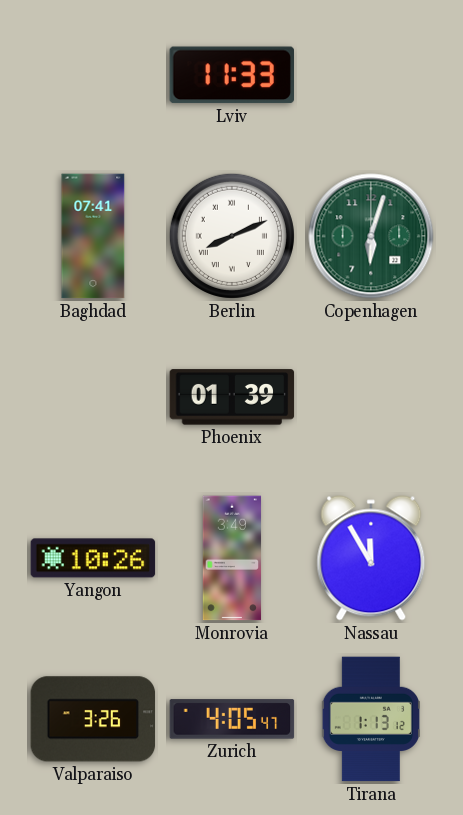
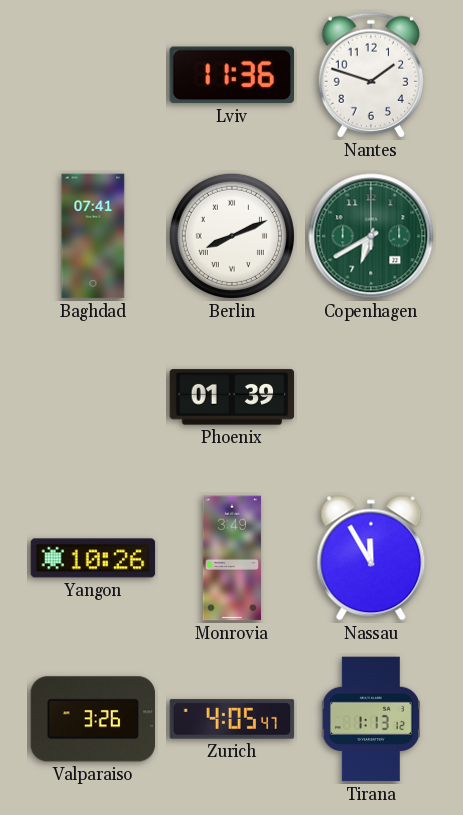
Lviv: 11:33 -> 11:36 (231, 75)
Nantes: none -> 1:48 (370, 75)
Copenhagen: 6:03 -> 6:40 (371, 236)
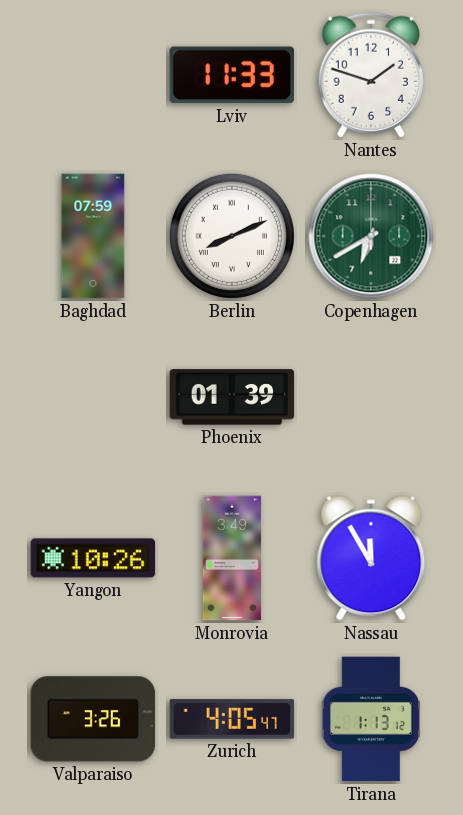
Lviv: 11:36 -> 11:33 (231, 75)
Baghdad: 07:41 -> 07:59 (93, 236)
